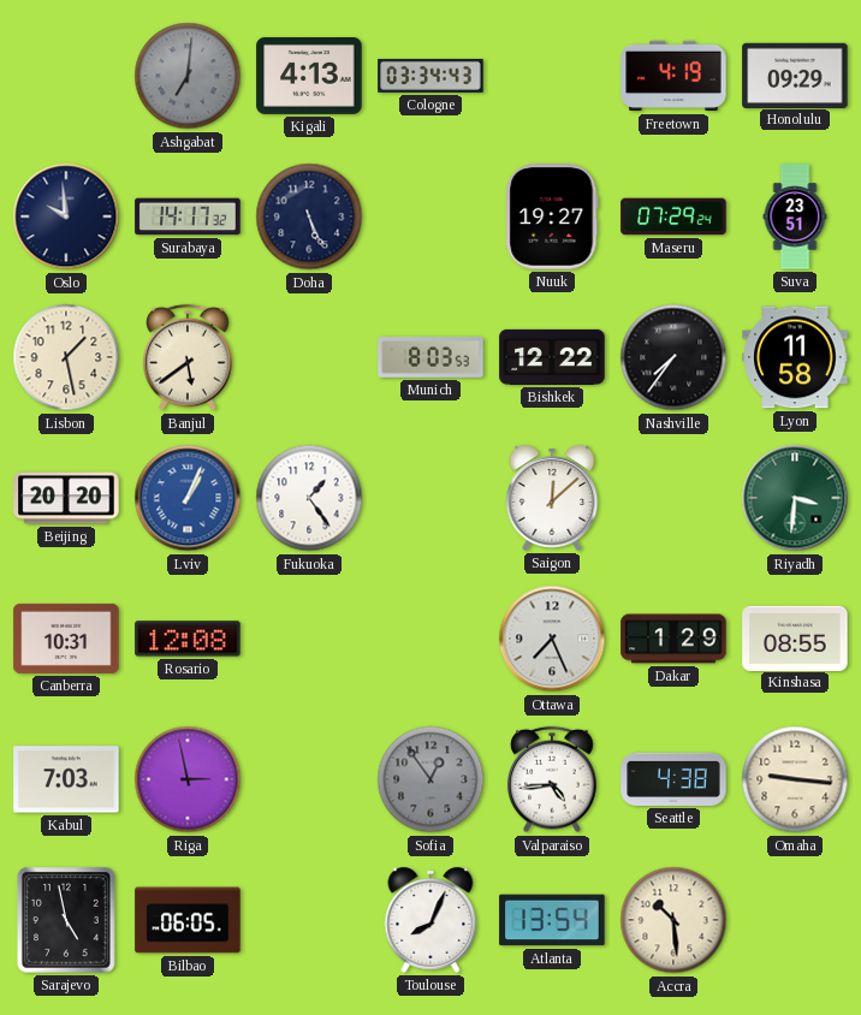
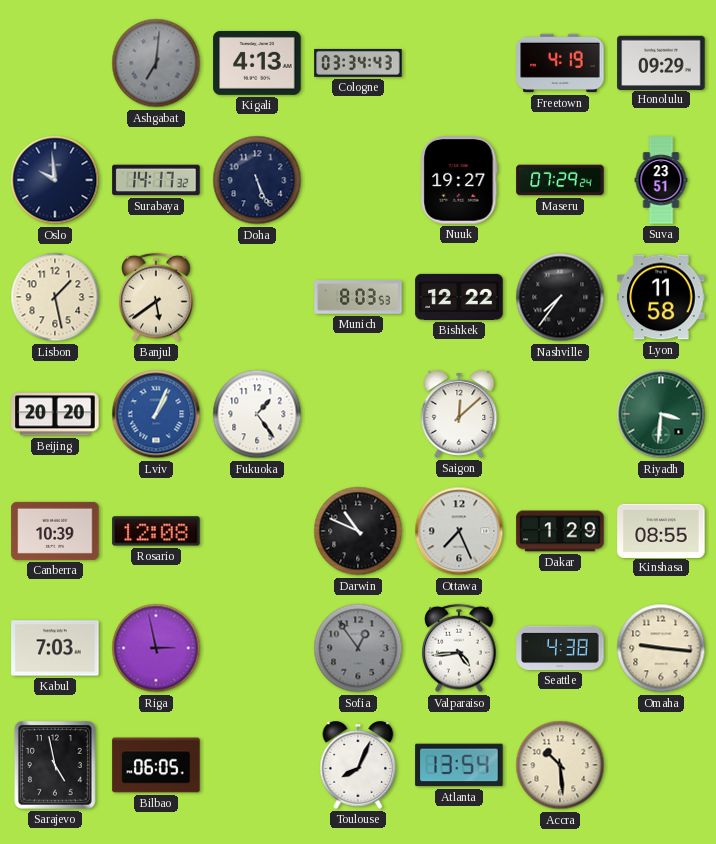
Canberra: 10:31 -> 10:39 (55, 531)
Darwin: none -> 10:49 (358, 531)
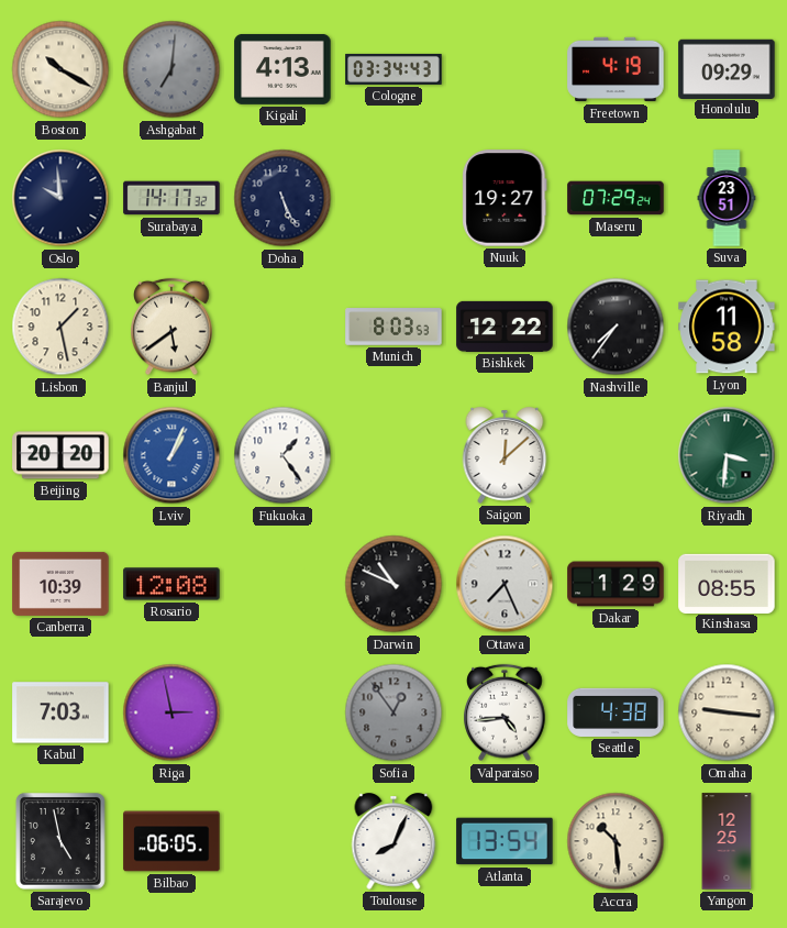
Boston: none -> 10:20 (60, 69)
Yangon: none -> 12:25 (727, 841)
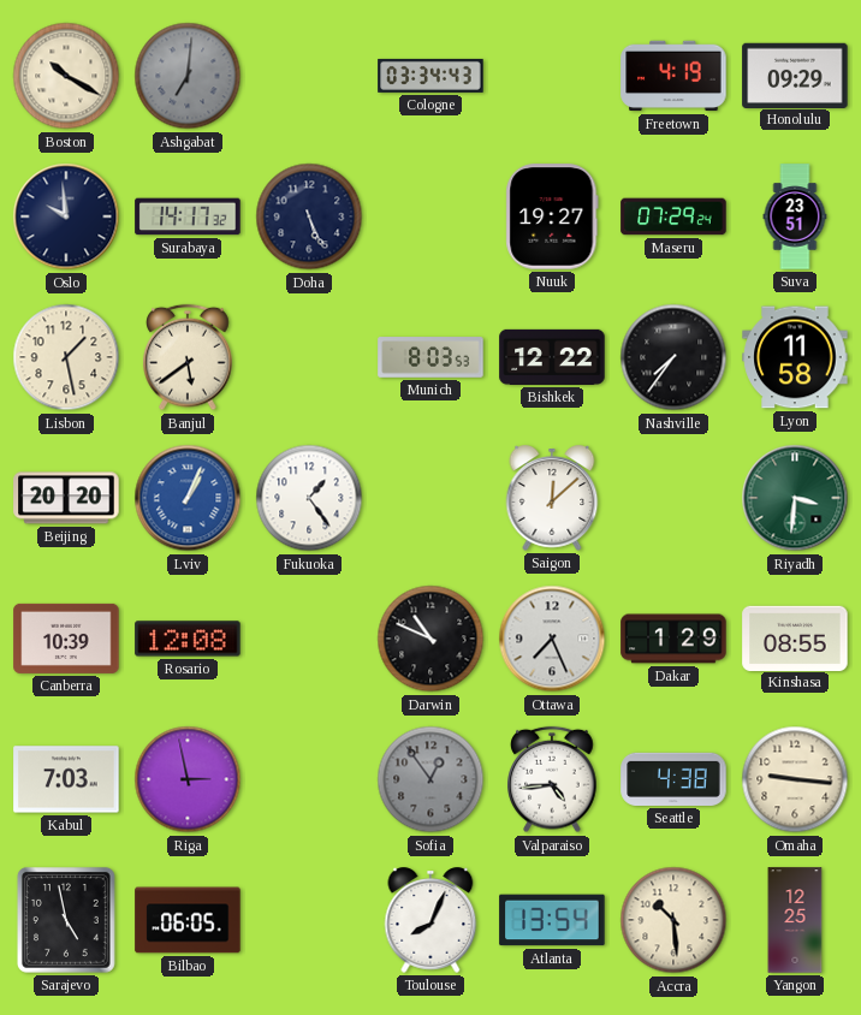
Kigali: 4:13 -> none (282, 69)
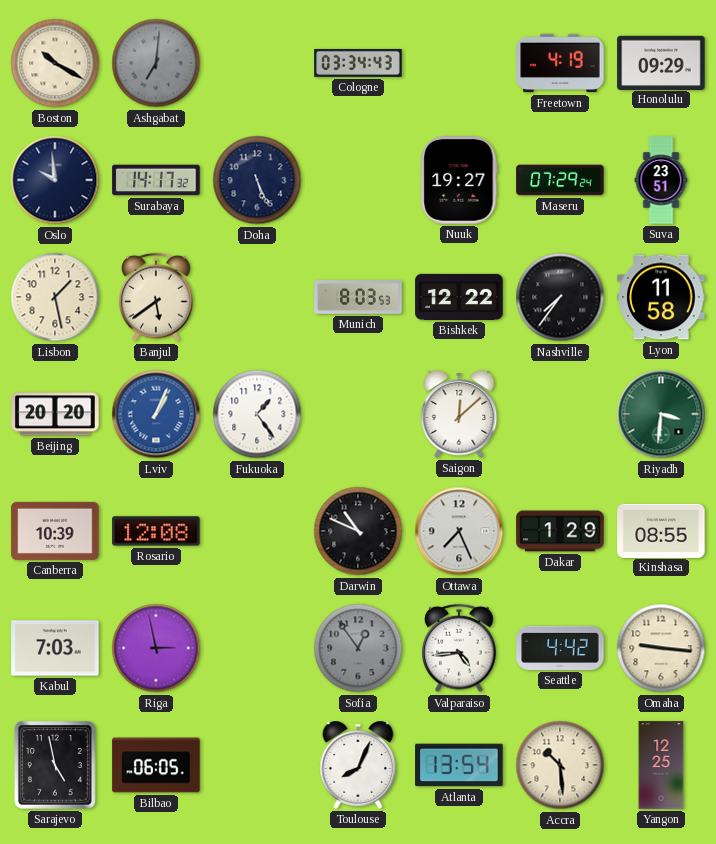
Seattle: 4:38 -> 4:42 (560, 648)
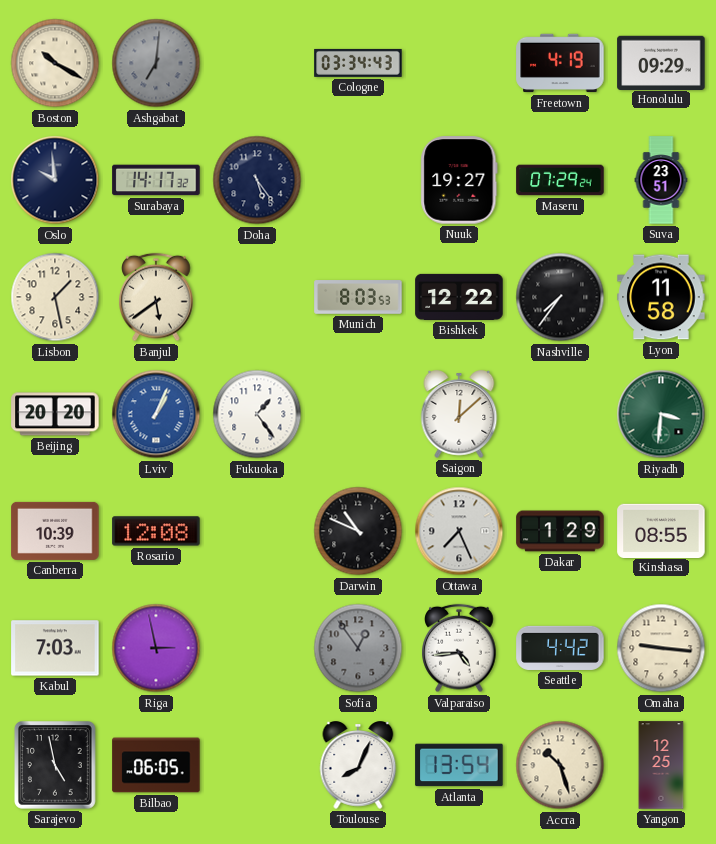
Doha: 5:26 -> 5:24 (257, 180)
Accra: 10:29 -> 10:27 (560, 765)
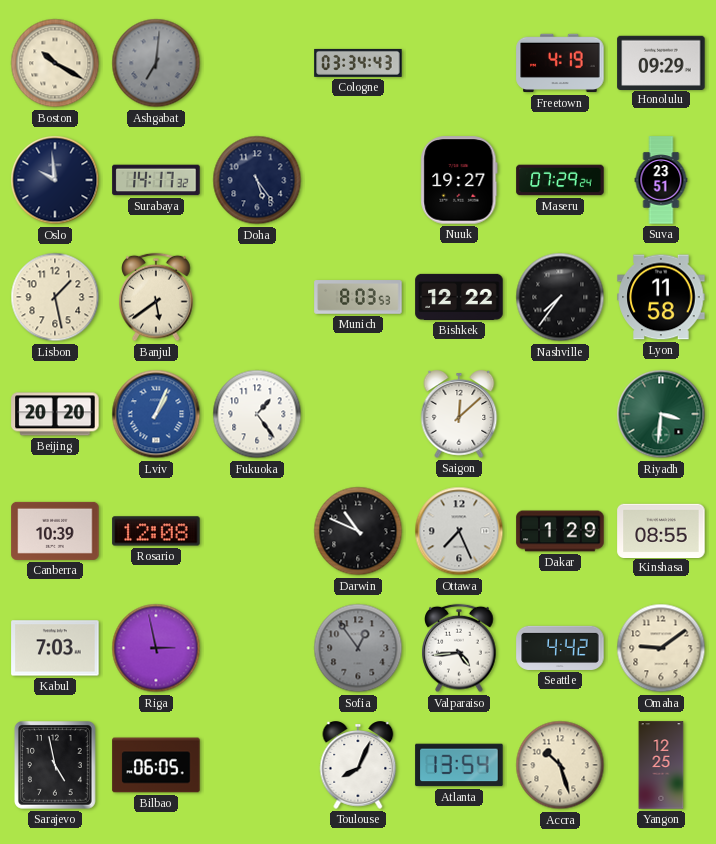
Omaha: 9:16 -> 9:09 (661, 648)
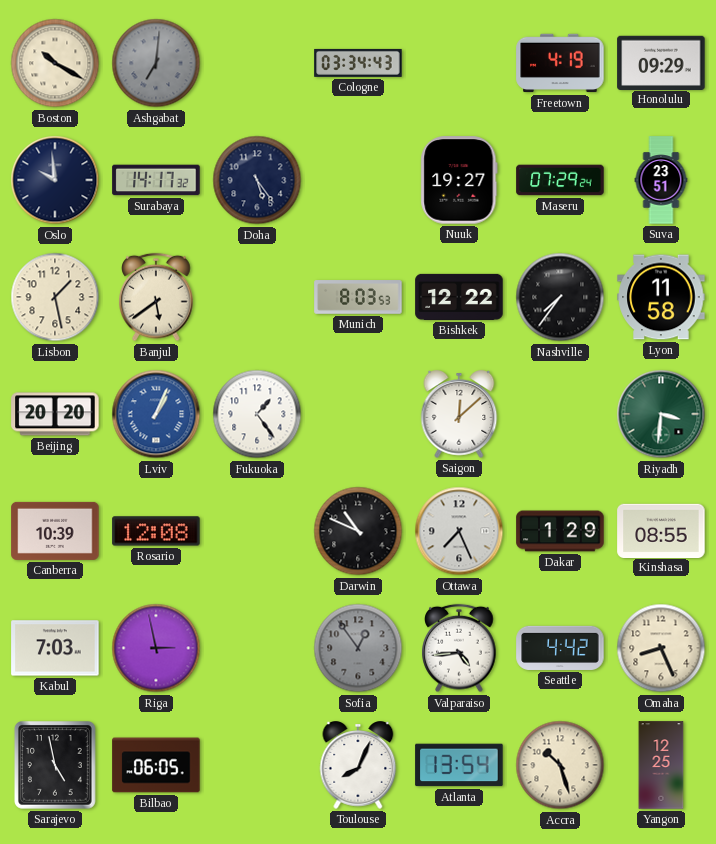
Omaha: 9:09 -> 8:26 (661, 648)
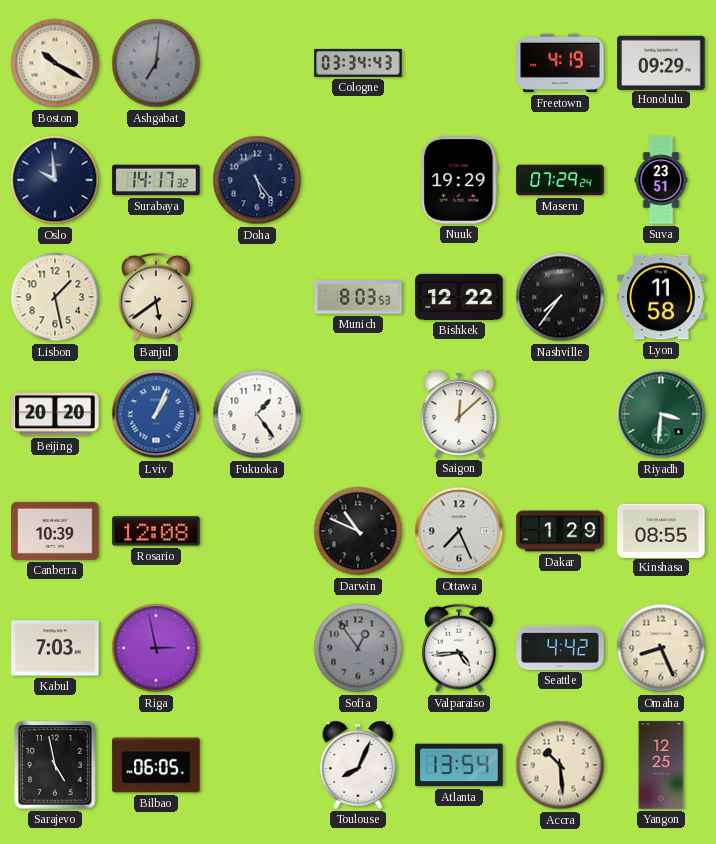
Nuuk: 19:27 -> 19:29 (459, 180)
Accra: 10:27 -> 10:29 (560, 765)
